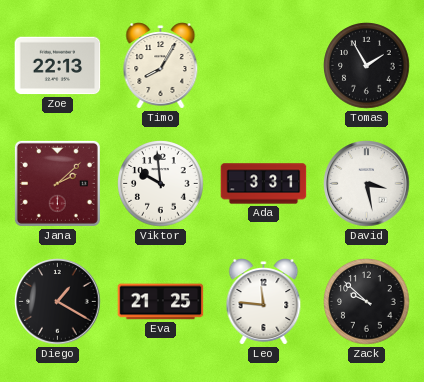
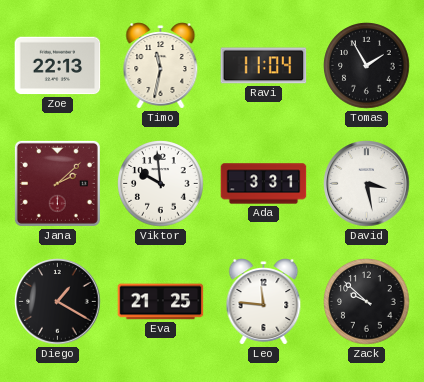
Timo: 8:05 -> 11:32 (161, 66)
Ravi: none -> 11:04 (264, 66)
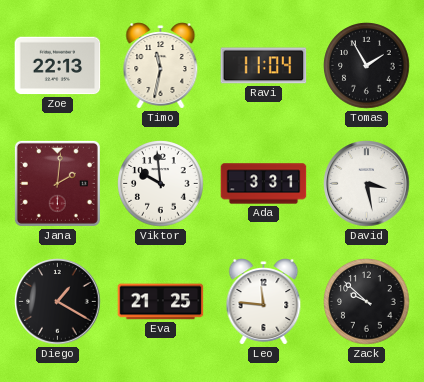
Jana: 2:08 -> 2:01 (57, 183)
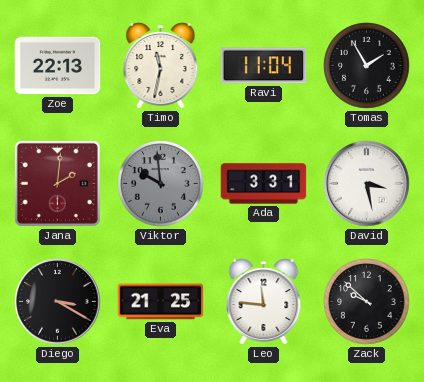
Viktor dial: white -> grey (161, 184)
Diego: 1:20 -> 3:20 (58, 302)
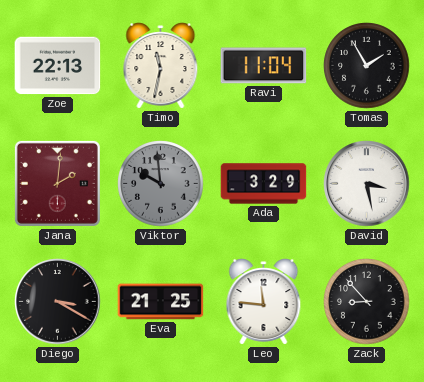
Ada: 3:31 -> 3:29 (264, 184)
Zack: 9:52 -> 8:53 (367, 302)
